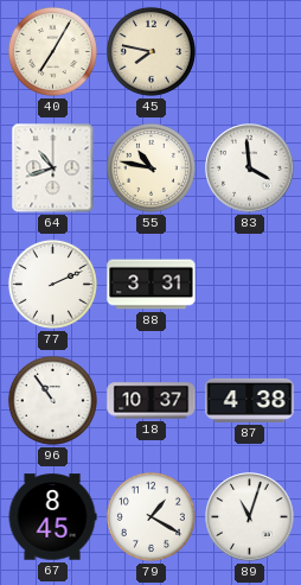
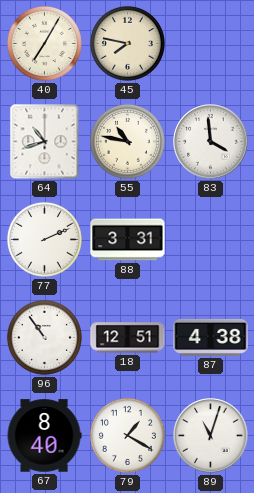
18: 10:37 -> 12:51 (128, 338)
67: 8:45 -> 8:40 (44, 436)
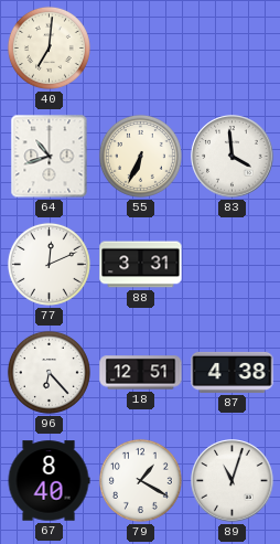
40: 7:05 -> 7:01 (49, 47)
45: 7:47 -> none (127, 43)
55: 10:47 -> 6:34 (140, 156)
77: 2:11 -> 12:11 (49, 264)
96: 10:54 -> 6:23 (49, 372)
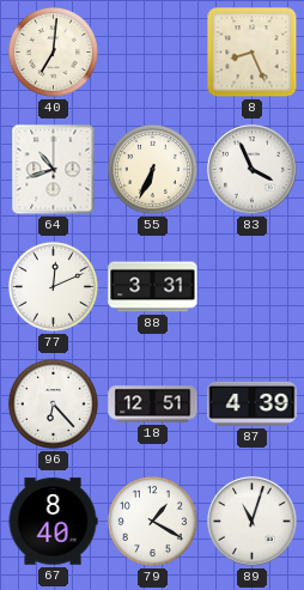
8: none -> 8:26 (253, 53)
83: 3:59 -> 3:56 (253, 170)
87: 4:38 -> 4:39 (253, 403)
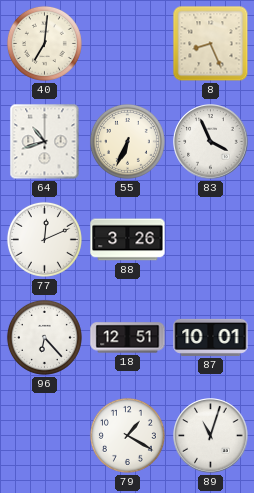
88: 3:31 -> 3:26 (128, 240)
87: 4:39 -> 10:01 (211, 337)
67: 8:40 -> none (53, 522)
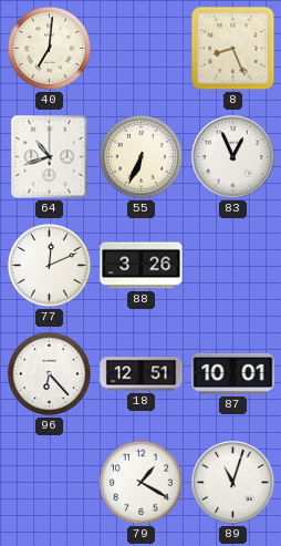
83: 3:56 -> 12:56 (233, 157)
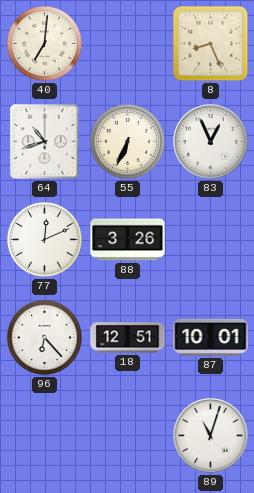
79: 1:20 -> none (140, 482)
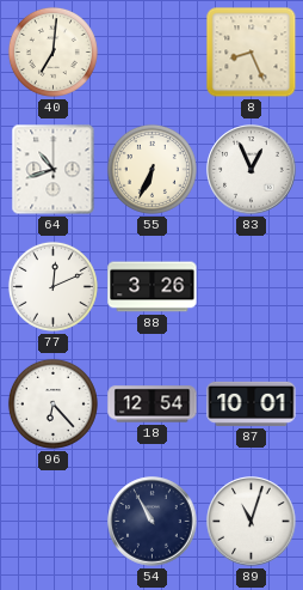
18: 12:51 -> 12:54 (153, 405)
54: none -> 10:55 (153, 522)
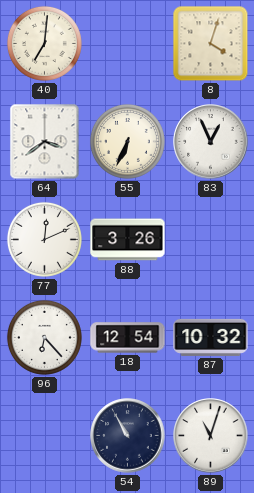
8: 8:26 -> 4:03 (211, 44)
64: 10:42 -> 3:39 (45, 142)
87: 10:01 -> 10:32 (211, 337)
